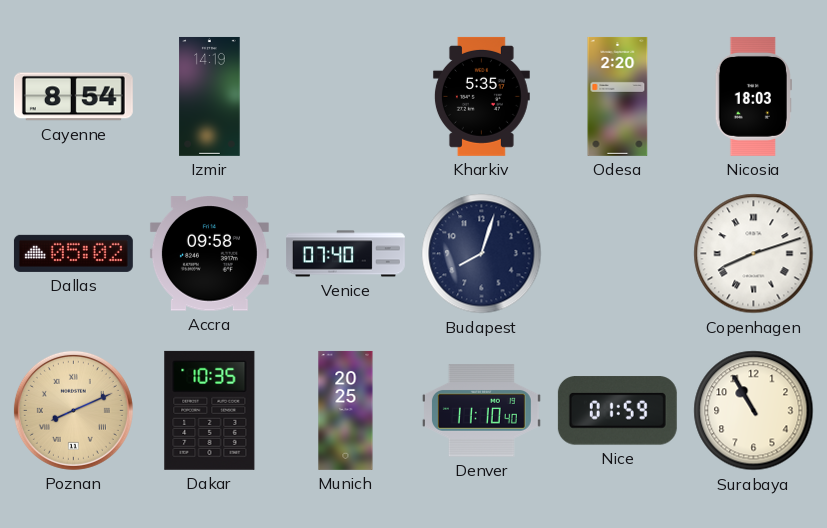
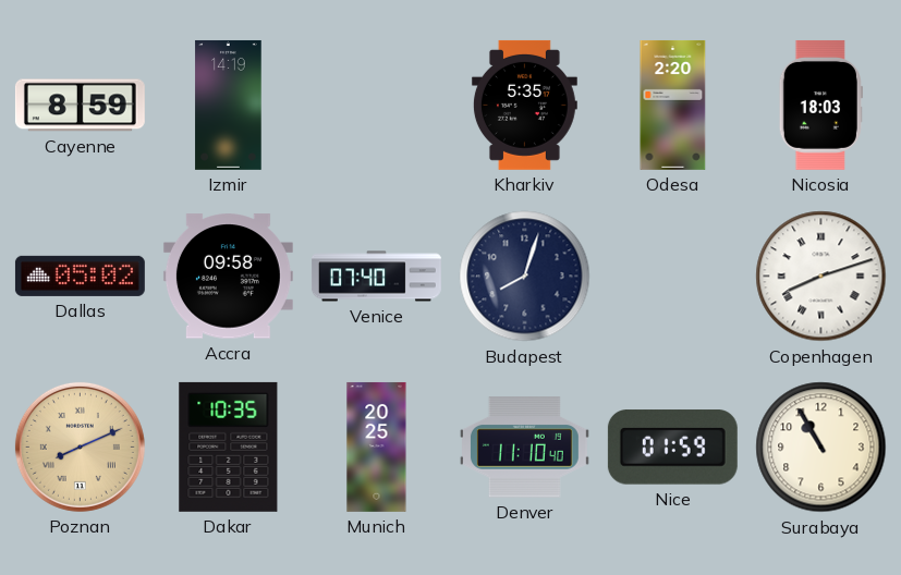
Cayenne: 8:54 -> 8:59 (80, 106)
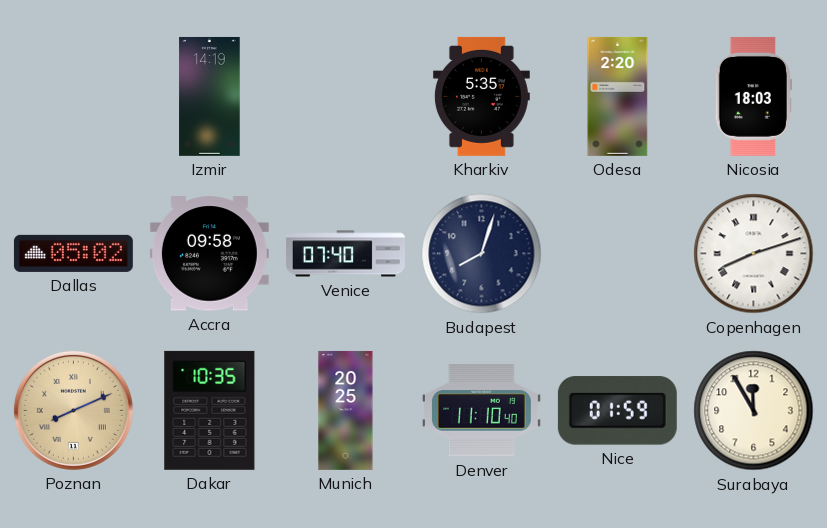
Cayenne: 8:59 -> none (80, 106)
Surabaya: 10:55 -> 11:55 (754, 411)
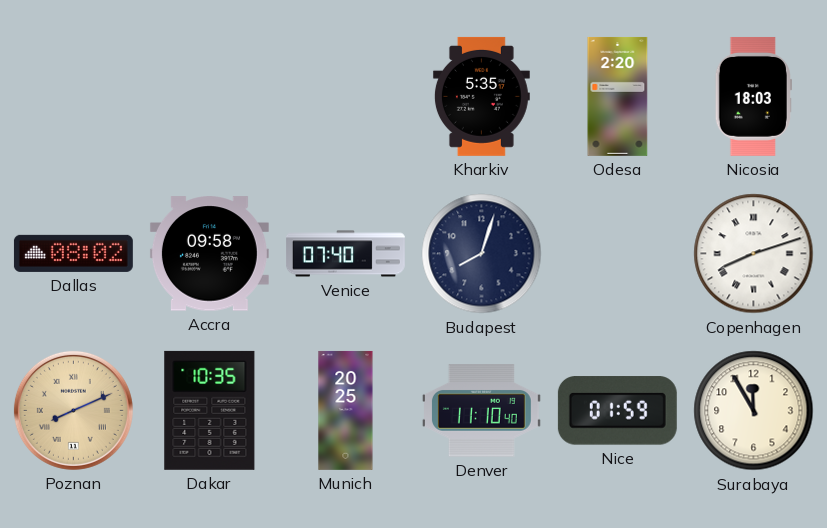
Izmir: 14:19 -> none (210, 96)
Dallas: 05:02 -> 08:02 (73, 253)
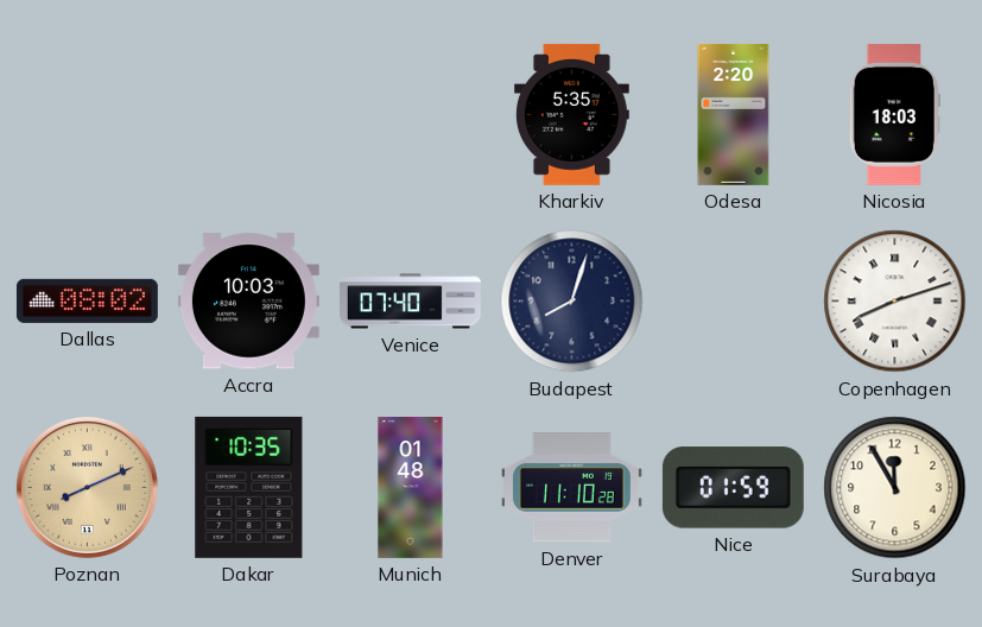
Accra: 09:58 -> 10:03 (248, 302)
Munich: 20:25 -> 01:48 (411, 487)
Denver: 11:10:40 -> 11:10:28 (571, 488)
